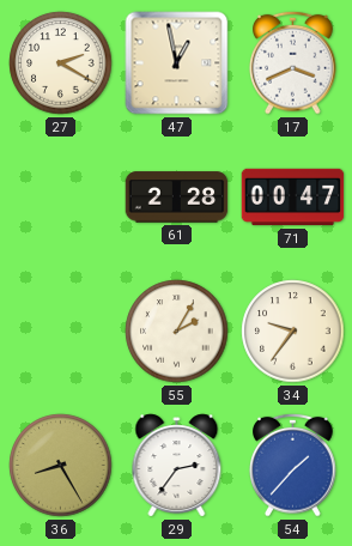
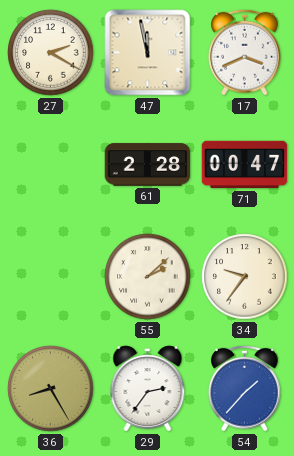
47: 12:58 -> 11:58 (148, 53)
55: 2:05 -> 2:08 (148, 277)
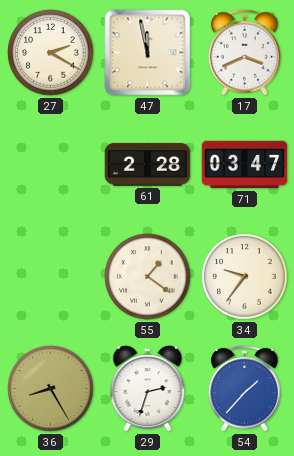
71: 00:47 -> 03:47 (245, 165)
55: 2:08 -> 1:21 (148, 277)
29: 2:36 -> 2:33 (148, 389)
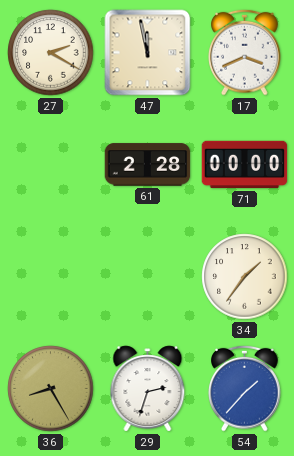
71: 03:47 -> 00:00 (245, 165)
55: 1:21 -> none (148, 277)
34: 9:36 -> 1:36 (245, 277)
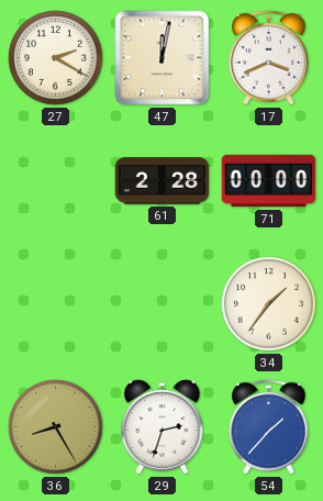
47: 11:58 -> 12:02 (163, 58)
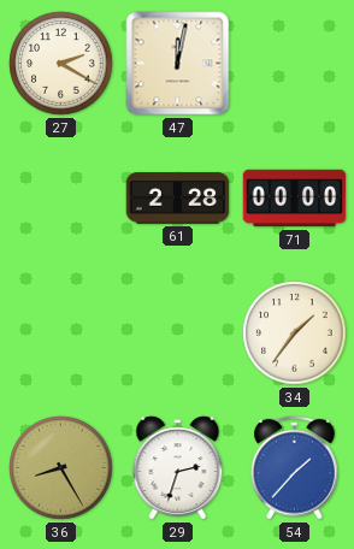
17: 3:41 -> none (269, 57)
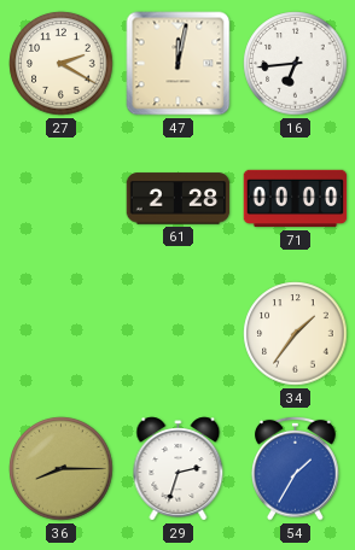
16: none -> 6:44 (296, 64)
36: 8:25 -> 8:15 (62, 469)
54: 1:37 -> 1:35 (296, 468)
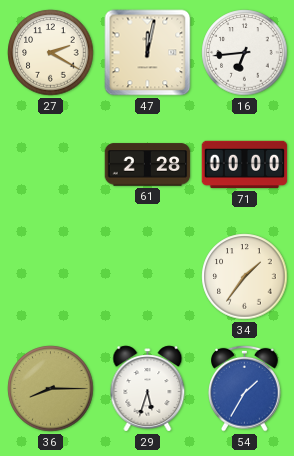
29: 2:33 -> 5:33 (148, 389)
